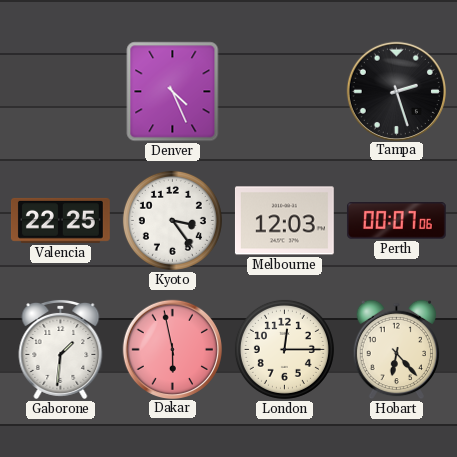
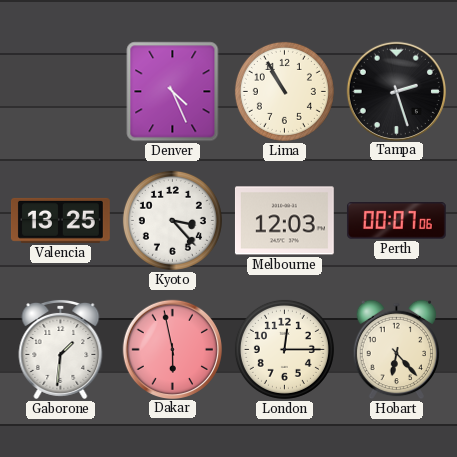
Lima: none -> 10:55 (284, 91)
Valencia: 22:25 -> 13:25 (60, 220)
Kyoto: 3:24 -> 3:23 (172, 220)
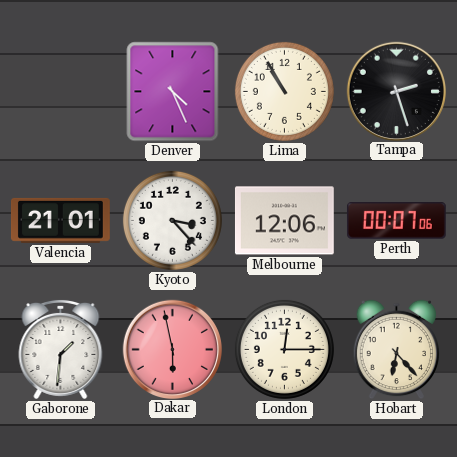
Valencia: 13:25 -> 21:01 (60, 220)
Melbourne: 12:03 -> 12:06 (284, 221)
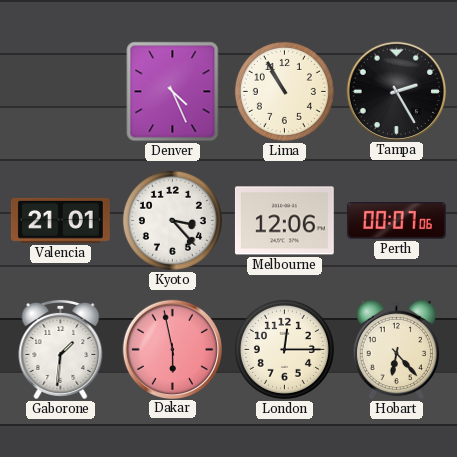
Tampa: 2:27 -> 2:25 (396, 91)
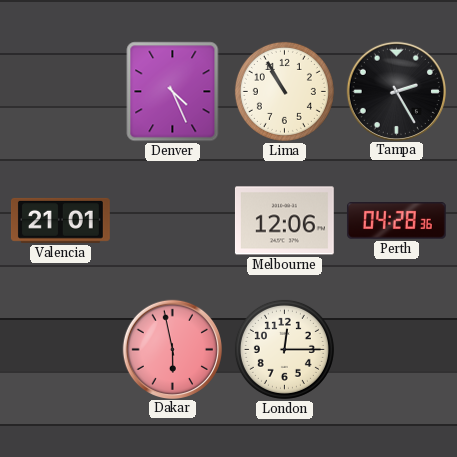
Kyoto: 3:23 -> none (172, 220)
Perth: 00:07 -> 04:28 (396, 221)
Gaborone: 1:31 -> none (61, 349)
Hobart: 6:23 -> none (397, 350)
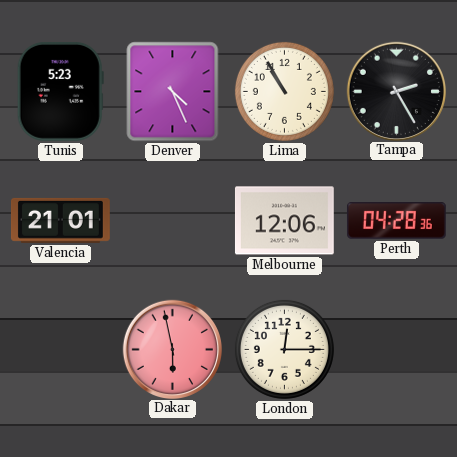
Tunis: none -> 5:23 (60, 91)
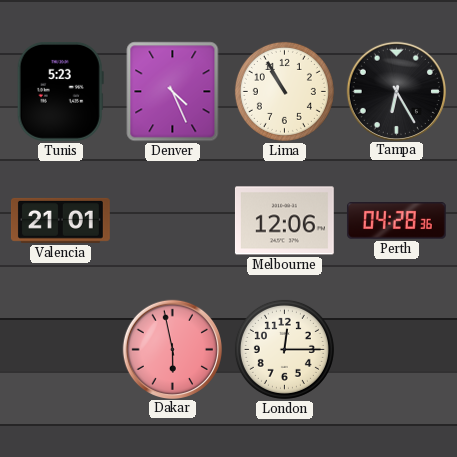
Tampa: 2:25 -> 6:25 (396, 91)
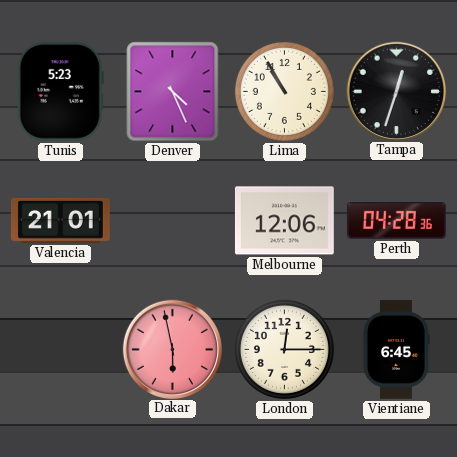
Tampa: 6:25 -> 12:33 (396, 91)
Vientiane: none -> 6:45 (396, 350)
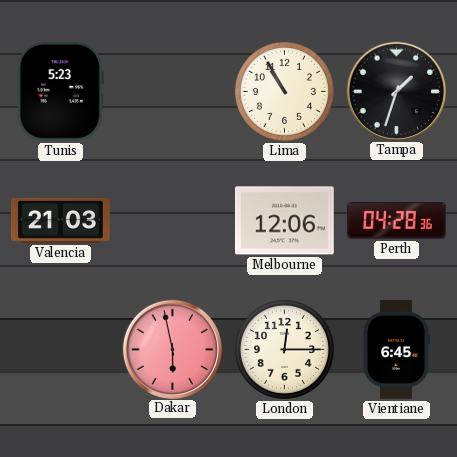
Denver: 4:26 -> none (173, 92)
Tampa: 12:33 -> 1:33 (396, 91)
Valencia: 21:01 -> 21:03 (60, 220)
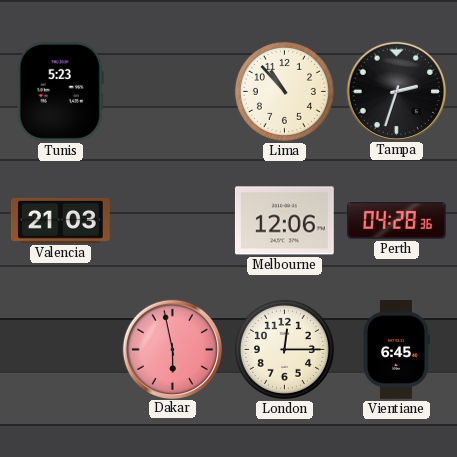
Lima: 10:55 -> 10:53 (284, 91)
Tampa: 1:33 -> 2:33 (396, 91)
